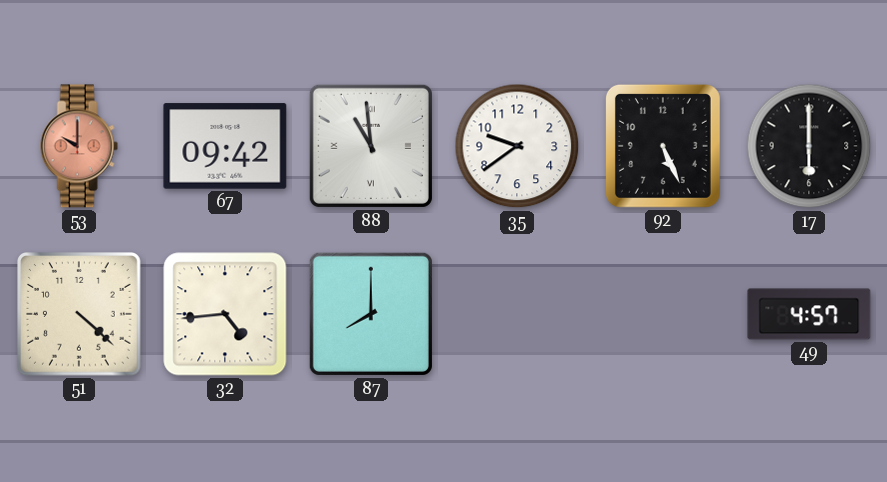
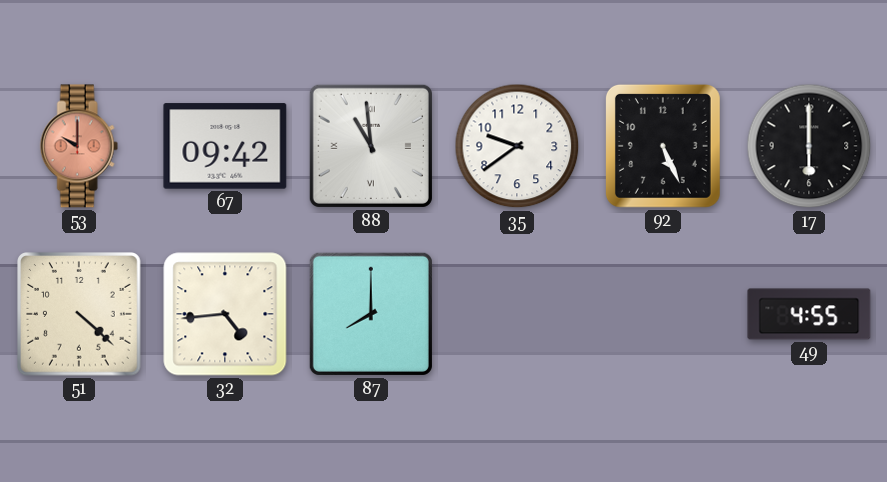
49: 4:57 -> 4:55 (809, 314)
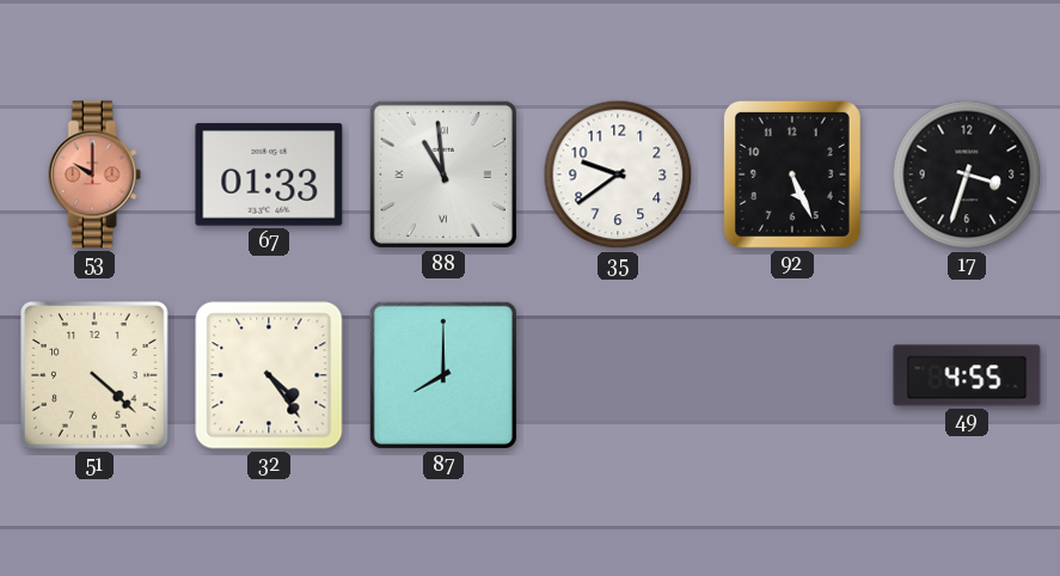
67: 09:42 -> 01:33 (269, 174)
17: 6:00 -> 3:33 (967, 174)
32: 4:44 -> 4:24 (269, 375)
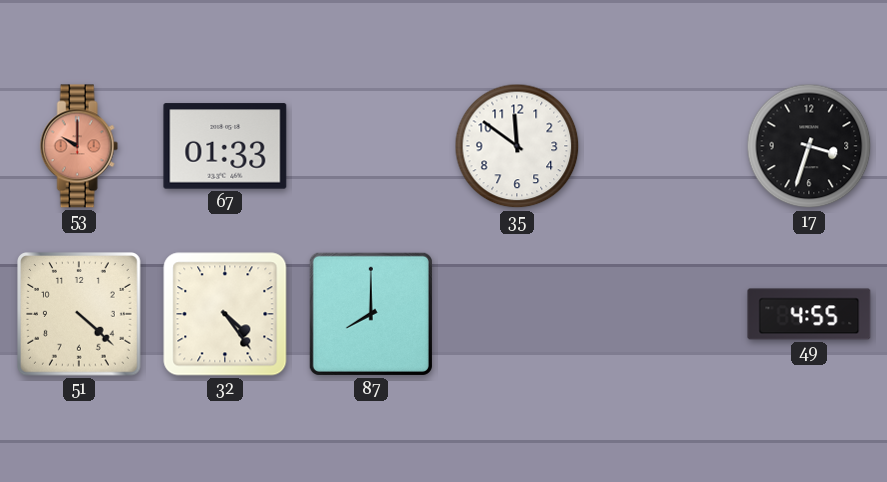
88: 10:59 -> none (443, 174)
35: 9:39 -> 11:51 (517, 146)
92: 5:26 -> none (792, 174)
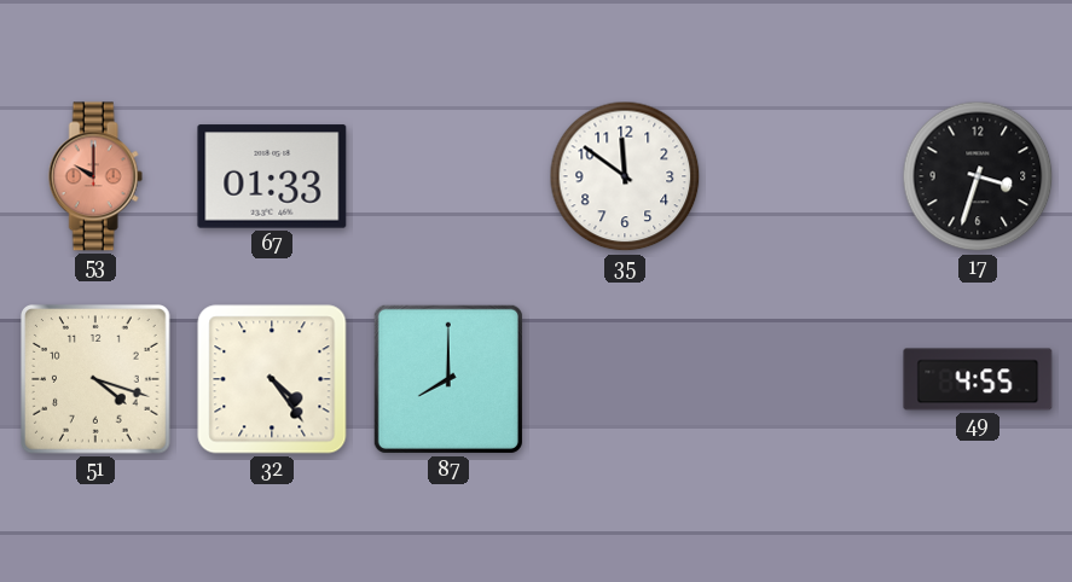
51: 4:22 -> 4:18 (97, 380)
